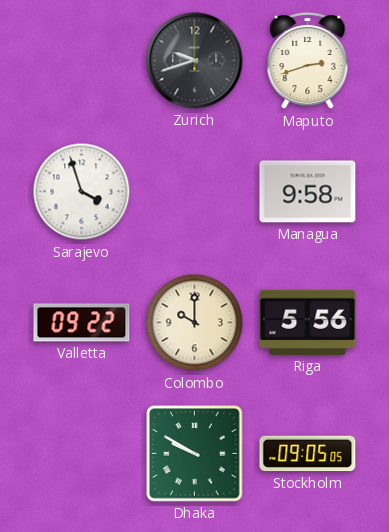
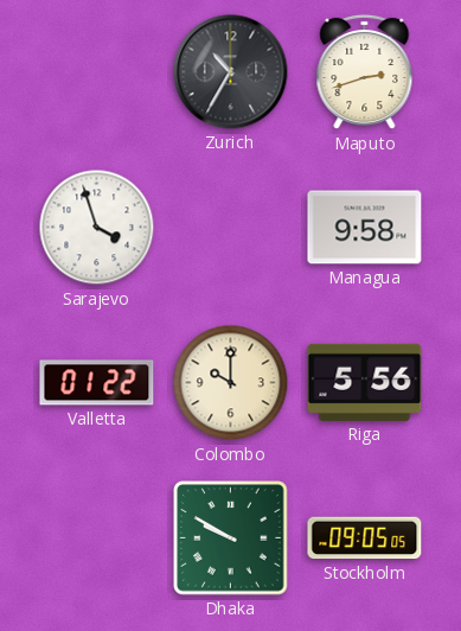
Zurich: 9:42 -> 10:35 (231, 72)
Valletta: 09:22 -> 01:22 (97, 383)
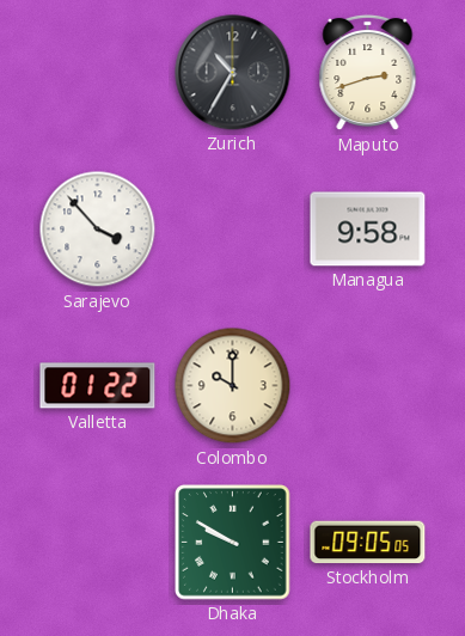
Sarajevo: 3:57 -> 3:53 (98, 230)
Riga: 5:56 -> none (365, 382)
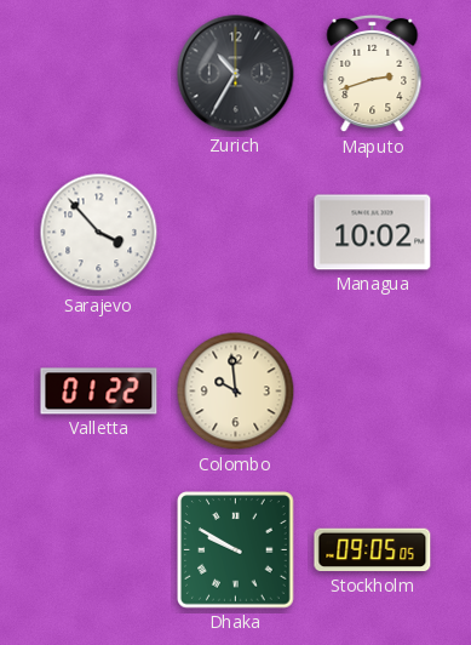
Managua: 9:58 -> 10:02 (373, 233)
Colombo: 10:00 -> 9:59 (236, 392)
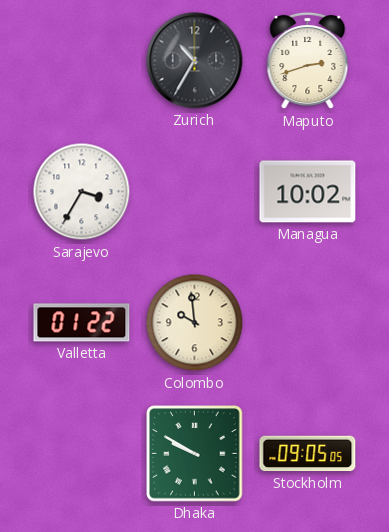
Sarajevo: 3:53 -> 3:35 (82, 192)
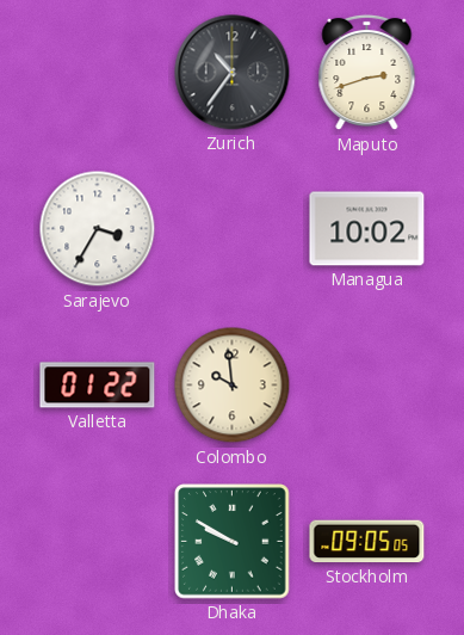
Zurich: 10:35 -> 10:36 (233, 73)
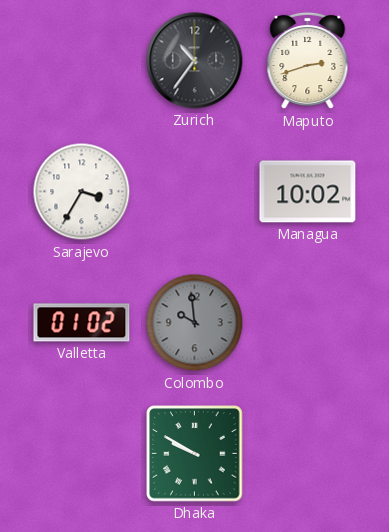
Valletta: 01:22 -> 01:02 (82, 323)
Colombo dial: cream -> grey (195, 323)
Stockholm: 09:05 -> none (367, 542)
